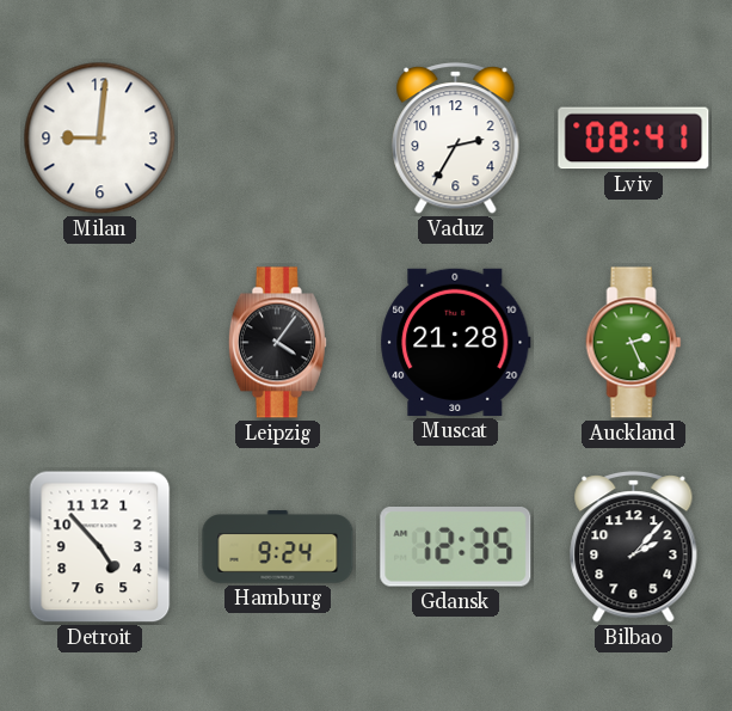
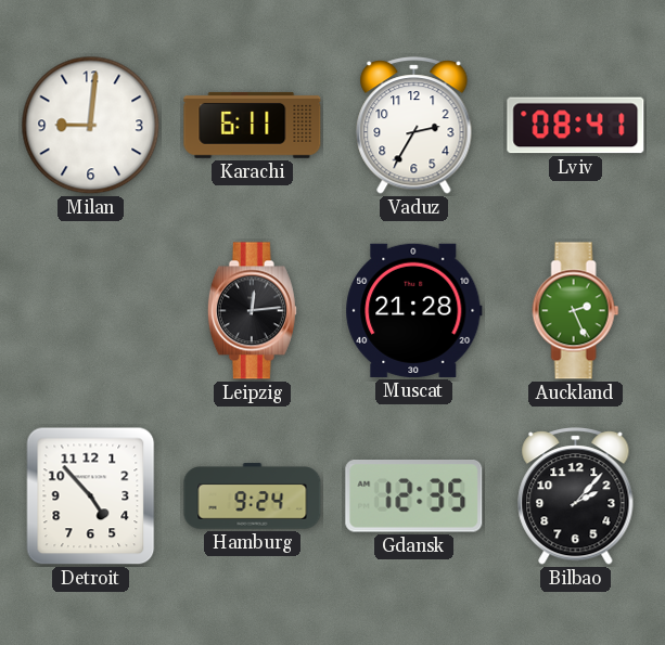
Karachi: none -> 6:11 (253, 125)
Leipzig: 4:06 -> 12:14 (252, 311)
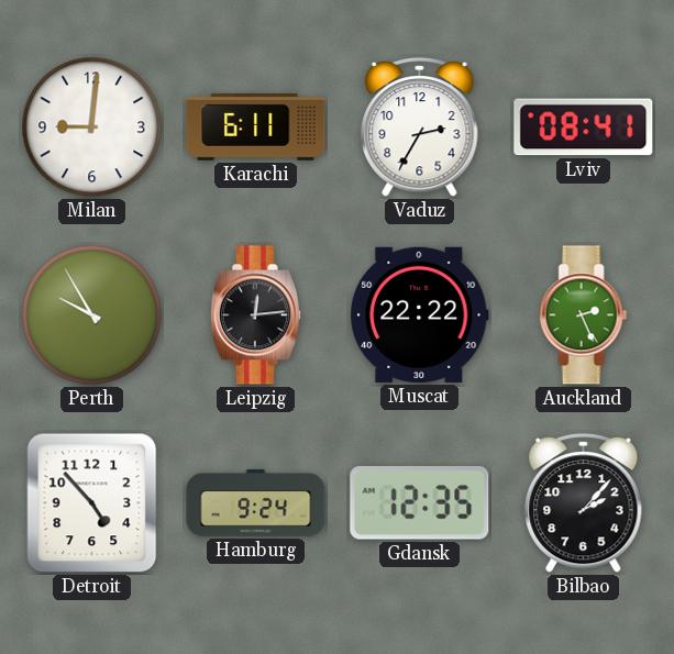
Perth: none -> 9:55 (92, 315)
Muscat: 21:28 -> 22:22 (420, 314)
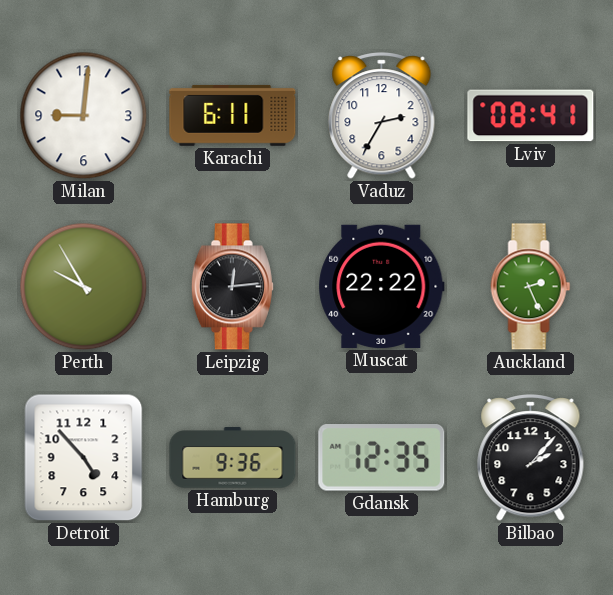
Hamburg: 9:24 -> 9:36 (233, 458)
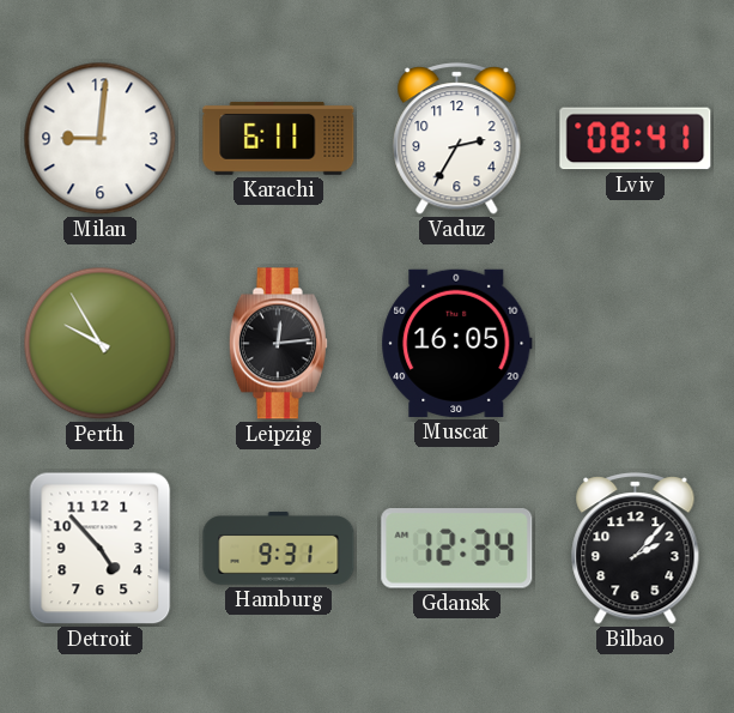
Muscat: 22:22 -> 16:05 (457, 343)
Auckland: 2:26 -> none (531, 287)
Hamburg: 9:36 -> 9:31 (279, 549)
Gdansk: 12:35 -> 12:34 (457, 549)
